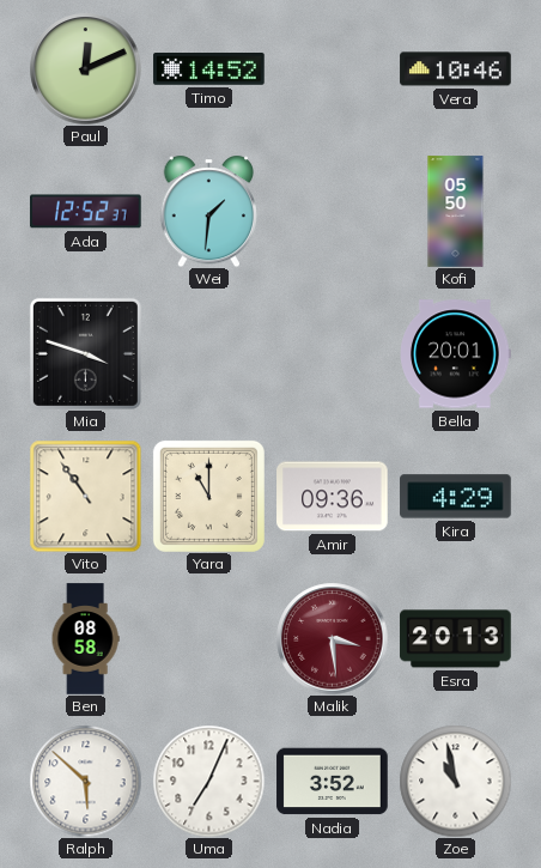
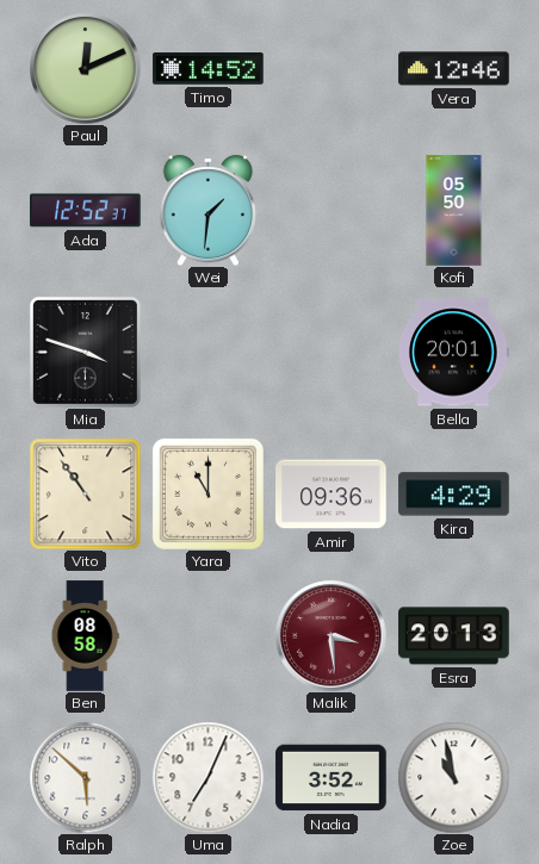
Vera: 10:46 -> 12:46 (454, 69)
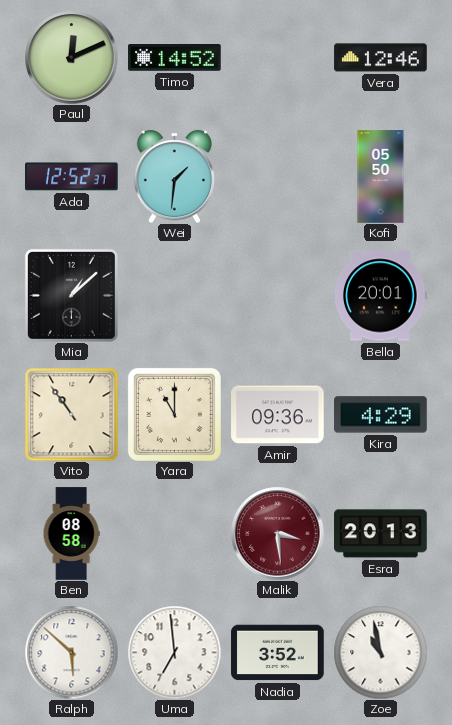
Mia: 3:48 -> 1:08 (71, 295)
Uma: 7:04 -> 6:59 (174, 652)
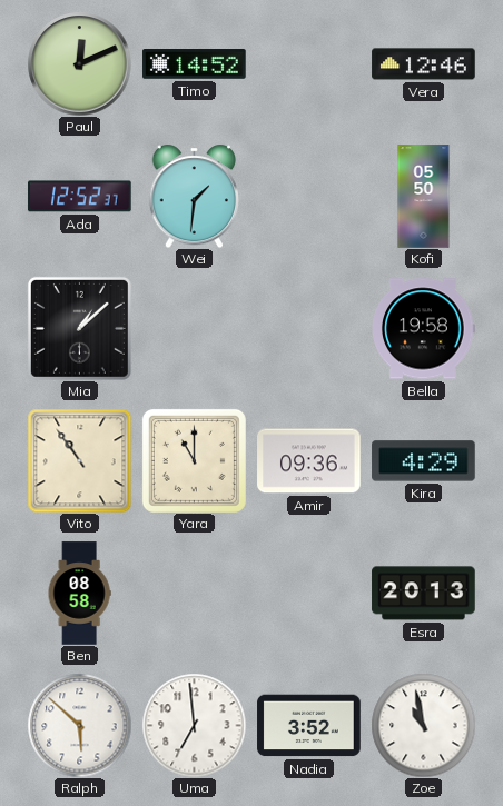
Bella: 20:01 -> 19:58 (424, 329)
Malik: 3:29 -> none (277, 533)
